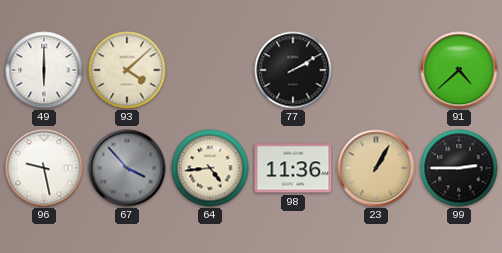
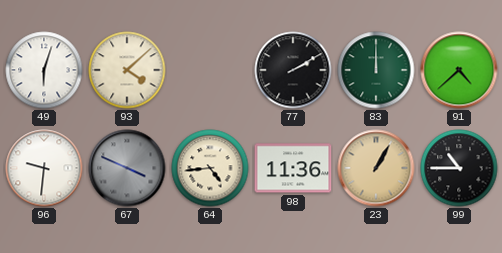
49: 6:00 -> 6:03 (44, 70)
83: none -> 12:00 (376, 70)
96: 9:28 -> 9:31 (44, 168)
67: 3:53 -> 3:49 (127, 168)
99: 2:45 -> 10:45 (459, 168)
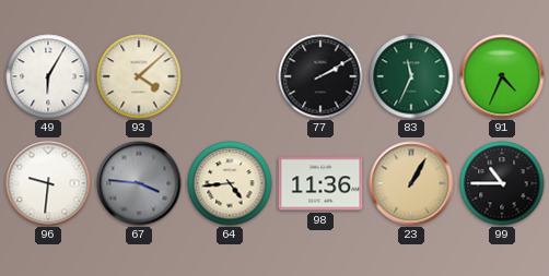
49: 6:03 -> 6:05 (48, 76)
83: 12:00 -> 11:34 (411, 76)
91: 4:38 -> 4:34 (502, 76)
67: 3:49 -> 3:46 (139, 183)
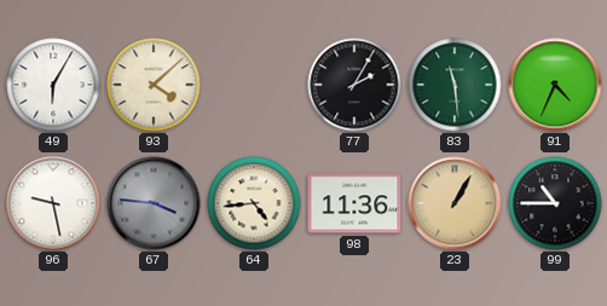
77: 2:10 -> 2:05 (354, 85)
83: 11:34 -> 11:29 (455, 85)
96: 9:31 -> 9:28 (53, 203)
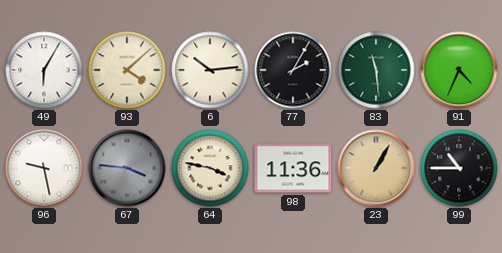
6: none -> 10:14 (210, 70)
64: 4:44 -> 3:47 (210, 168)
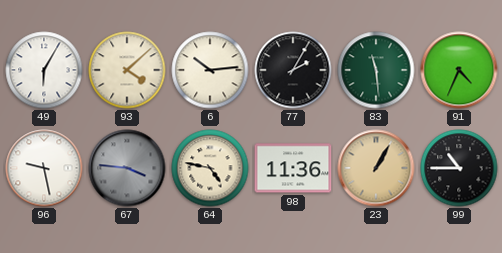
64: 3:47 -> 4:47 (210, 168)
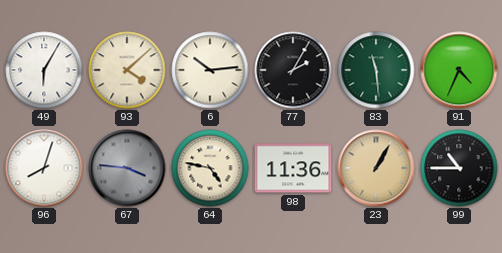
96: 9:28 -> 8:03 (44, 168)
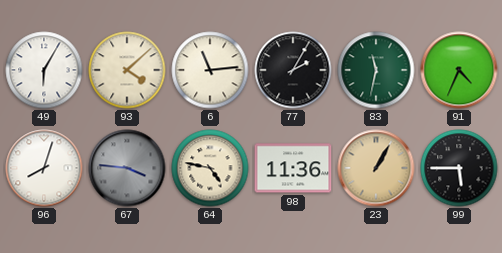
6: 10:14 -> 11:14 (210, 70)
83: 11:29 -> 11:32 (376, 70)
99: 10:45 -> 5:45 (459, 168)
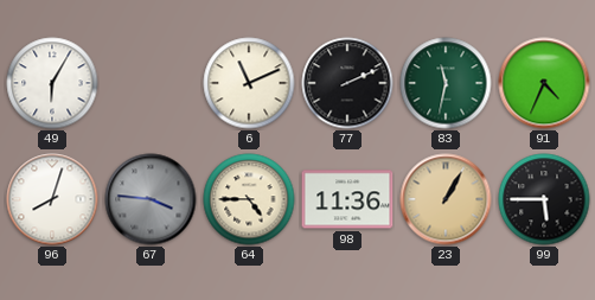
93: 4:08 -> none (127, 70)
6: 11:14 -> 11:11 (249, 83)
77: 2:05 -> 2:11 (347, 83)
64: 4:47 -> 4:45 (249, 199)
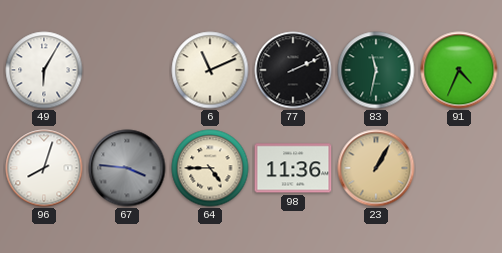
99: 5:45 -> none (544, 199)
